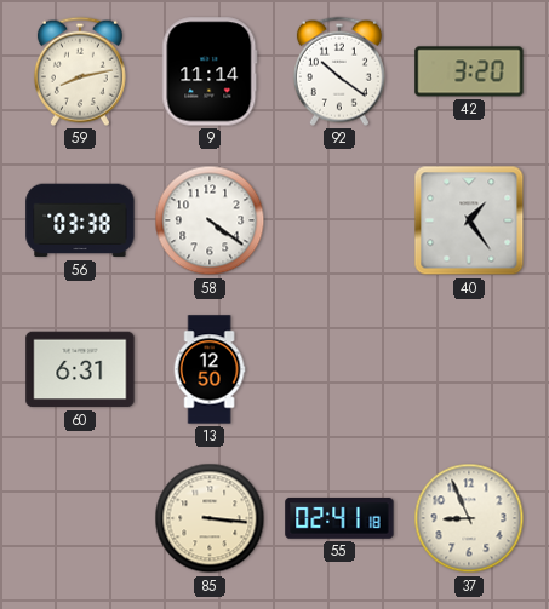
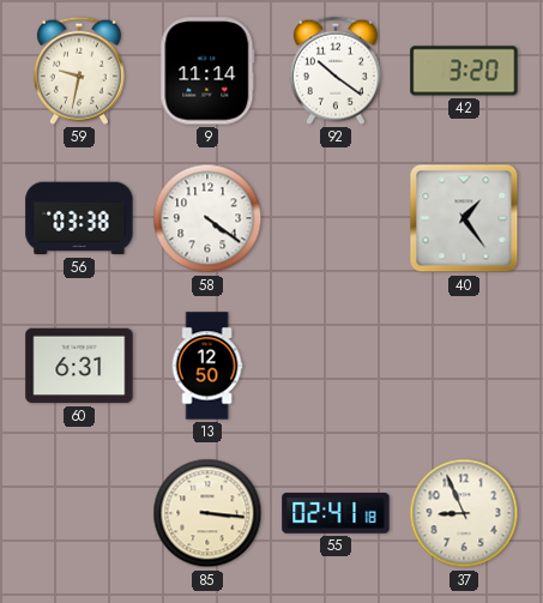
59: 8:13 -> 9:32 (79, 71)
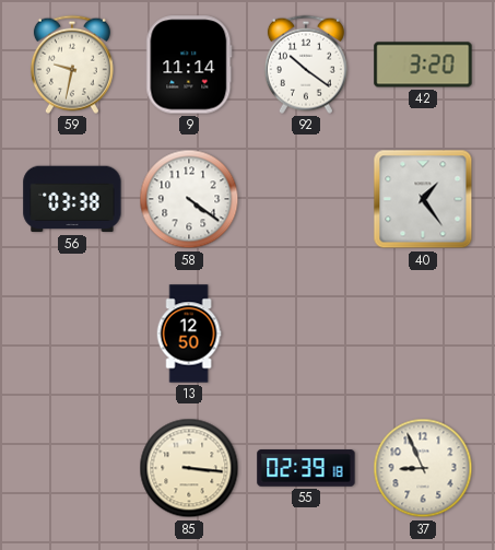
60: 6:31 -> none (79, 366)
55: 02:41 -> 02:39 (306, 468)
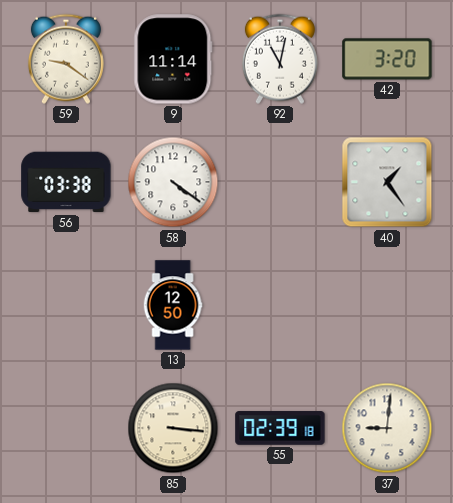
59: 9:32 -> 9:21 (66, 59)
92: 10:21 -> 11:02 (280, 59)
37: 8:56 -> 9:01 (387, 428)
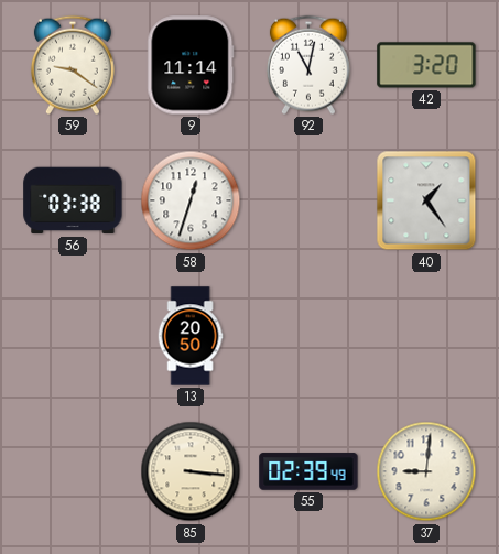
58: 4:21 -> 12:33 (191, 200)
13: 12:50 -> 20:50 (191, 336)
55: 02:39:18 -> 02:39:49 (308, 471)
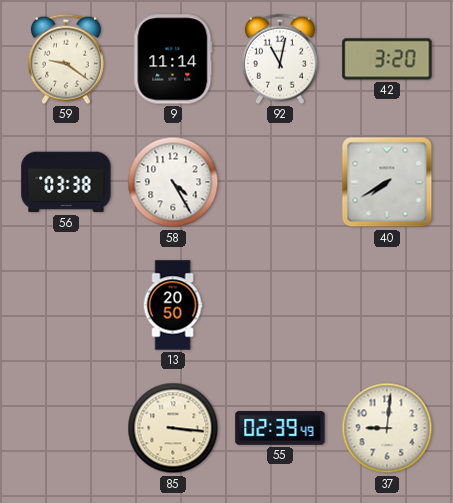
58: 12:33 -> 4:25 (173, 182)
40: 1:24 -> 7:40 (387, 182)
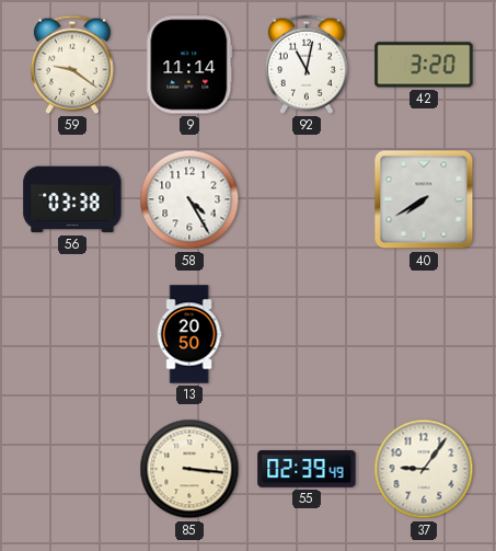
37: 9:01 -> 9:06 (424, 469)
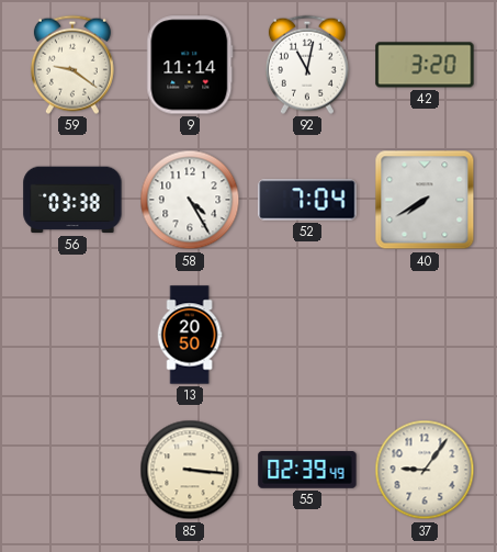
52: none -> 7:04 (307, 200)
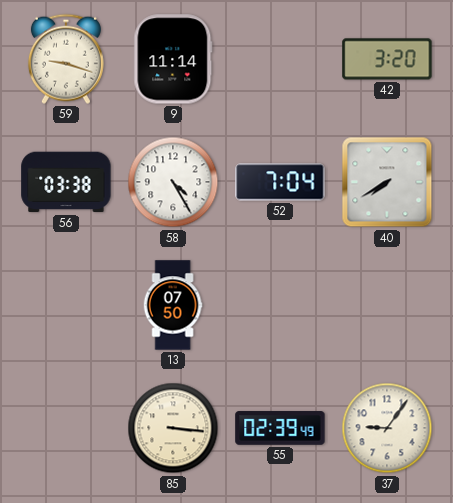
59: 9:21 -> 9:18 (66, 59)
92: 11:02 -> none (307, 65)
13: 20:50 -> 07:50 (173, 305)
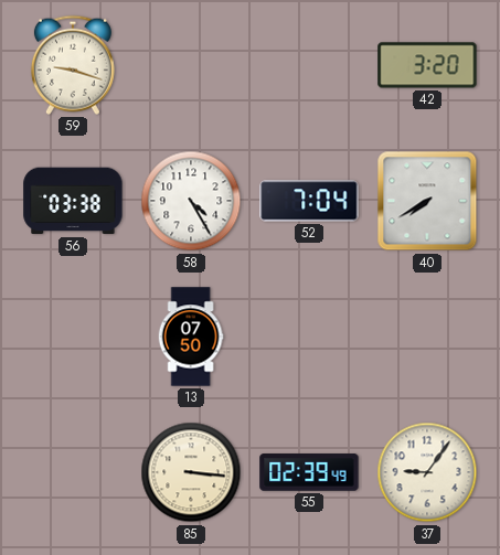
9: 11:14 -> none (173, 59)
